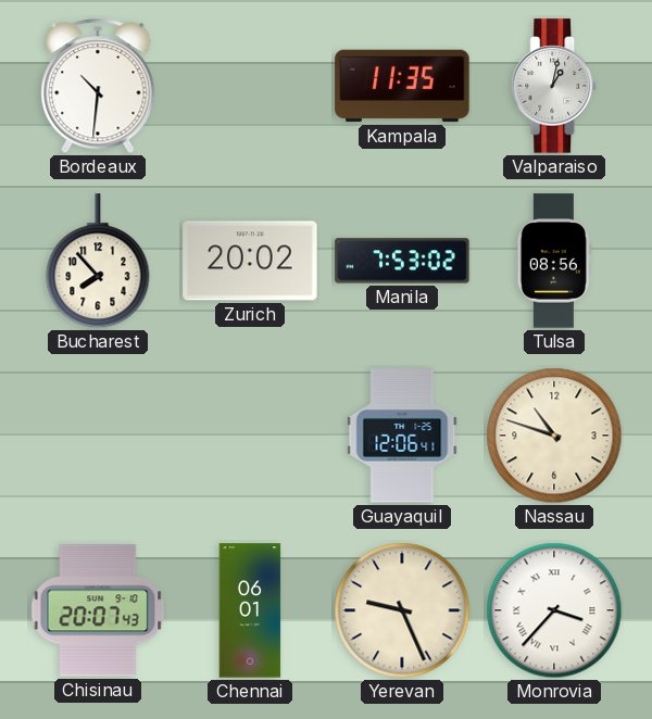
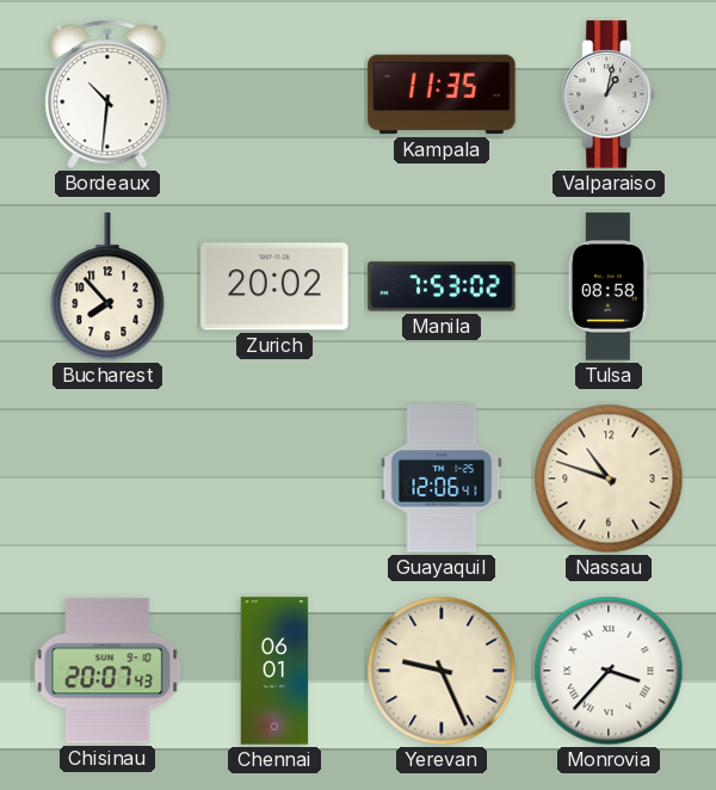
Tulsa: 08:56 -> 08:58 (609, 286)
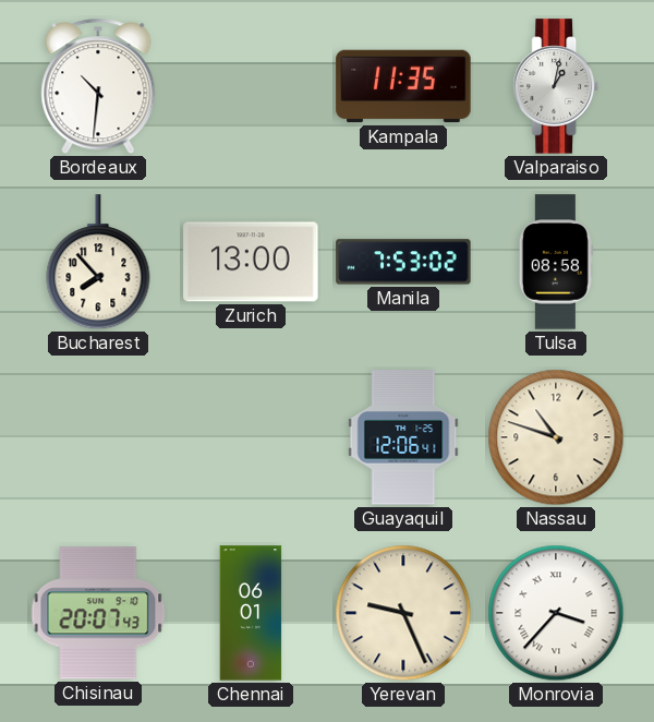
Zurich: 20:02 -> 13:00 (251, 262)
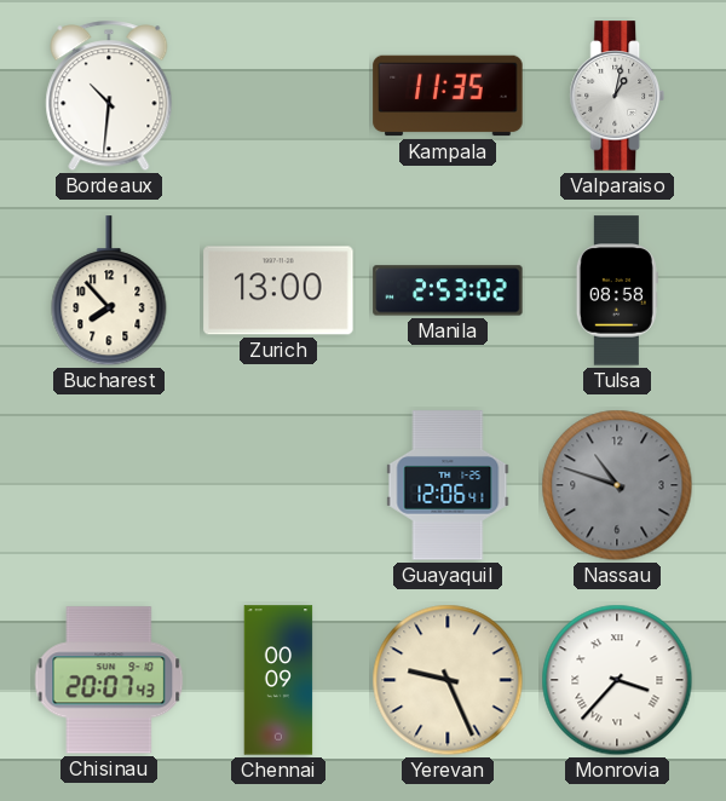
Manila: 7:53 -> 2:53 (448, 290)
Nassau dial: cream -> grey (617, 485)
Chennai: 06:01 -> 00:09 (278, 680)
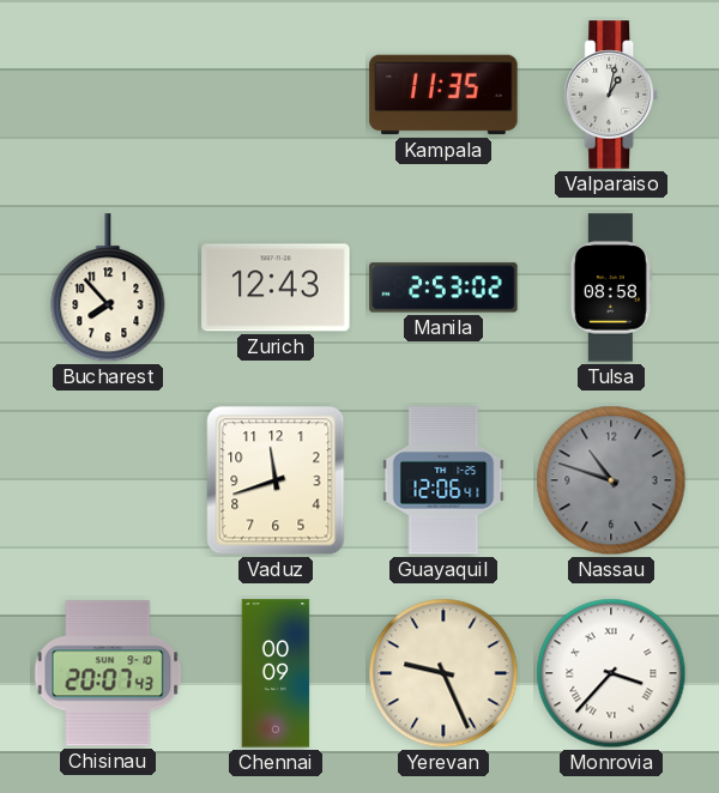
Bordeaux: 10:31 -> none (109, 96)
Zurich: 13:00 -> 12:43 (276, 287)
Vaduz: none -> 11:42 (276, 480)
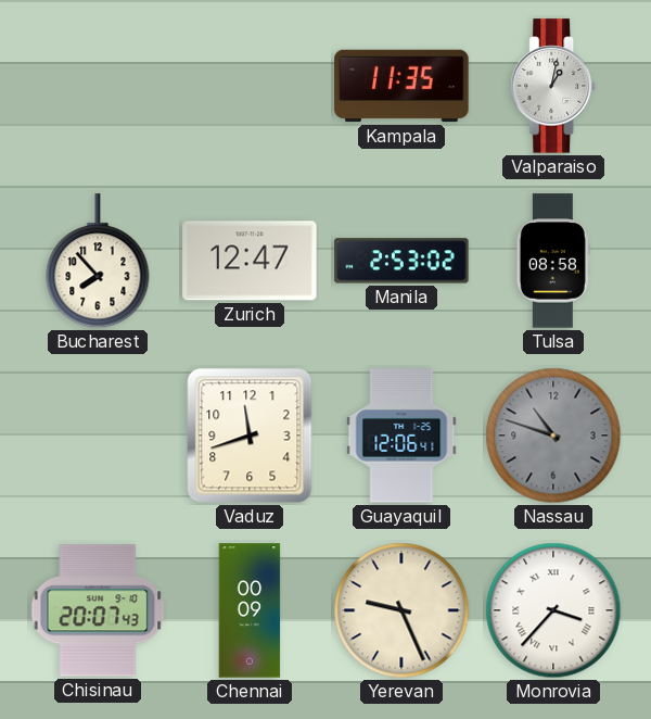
Zurich: 12:43 -> 12:47 (250, 261)
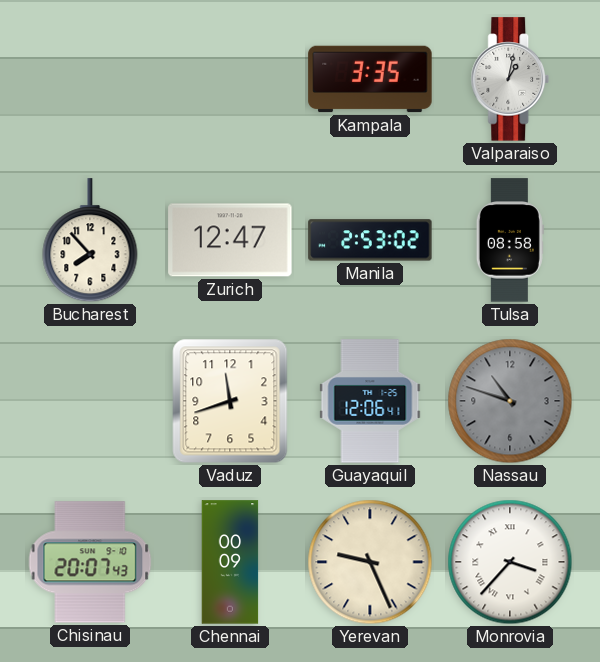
Kampala: 11:35 -> 3:35 (370, 79)
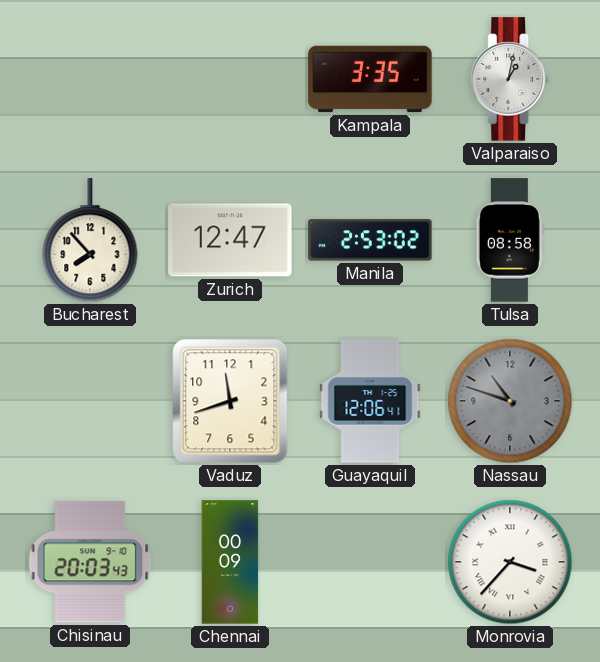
Chisinau: 20:07 -> 20:03 (90, 562)
Yerevan: 9:26 -> none (370, 562)
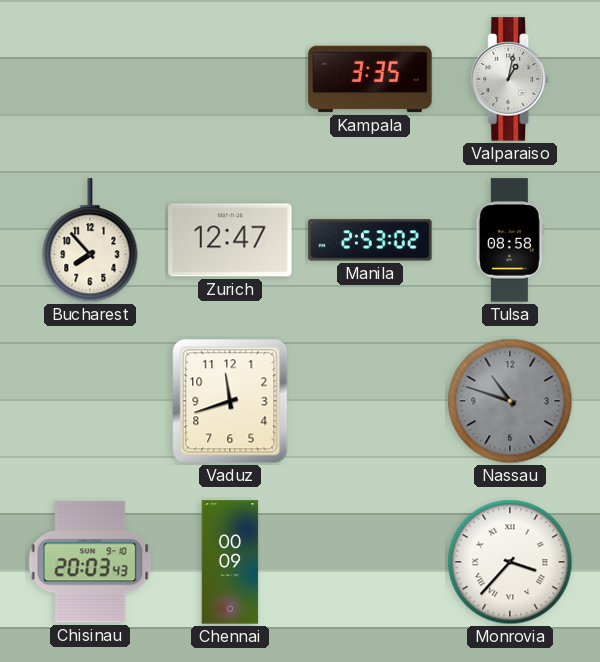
Guayaquil: 12:06 -> none (370, 401)
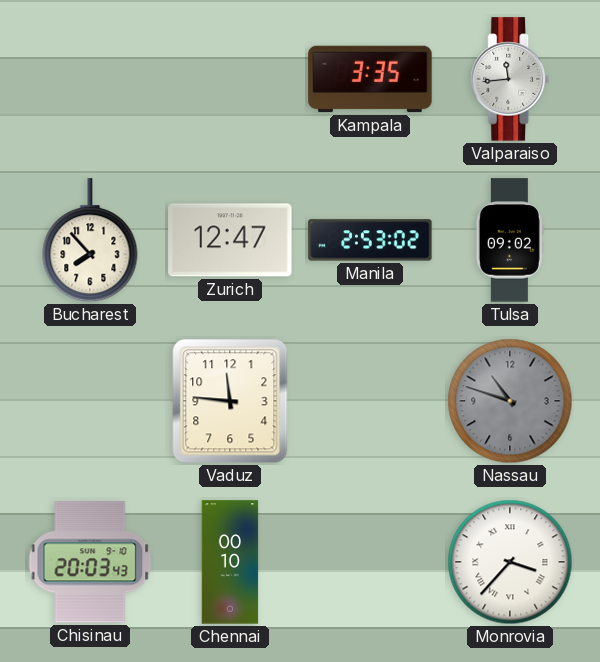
Valparaiso: 1:02 -> 11:44 (510, 79)
Tulsa: 08:58 -> 09:02 (510, 240)
Vaduz: 11:42 -> 11:46 (230, 401)
Chennai: 00:09 -> 00:10 (230, 562)
